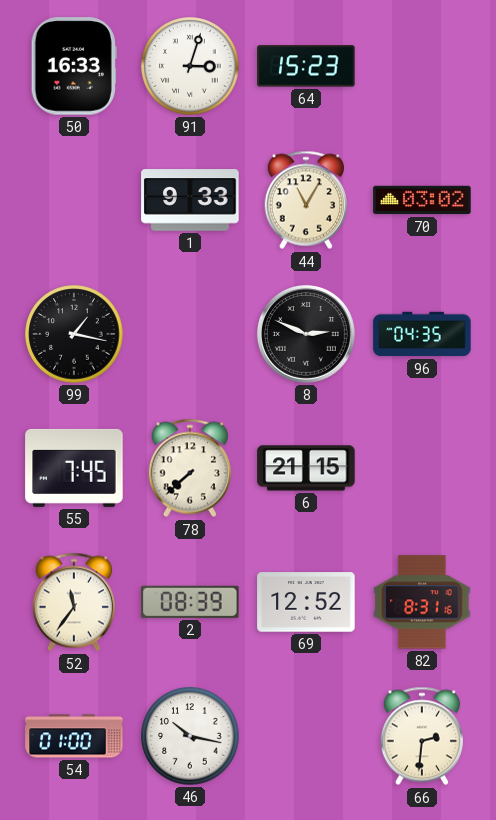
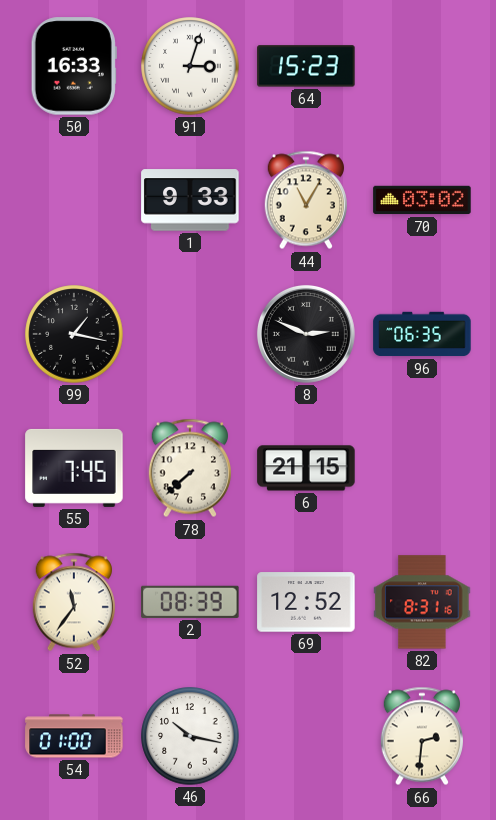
96: 04:35 -> 06:35 (422, 334)
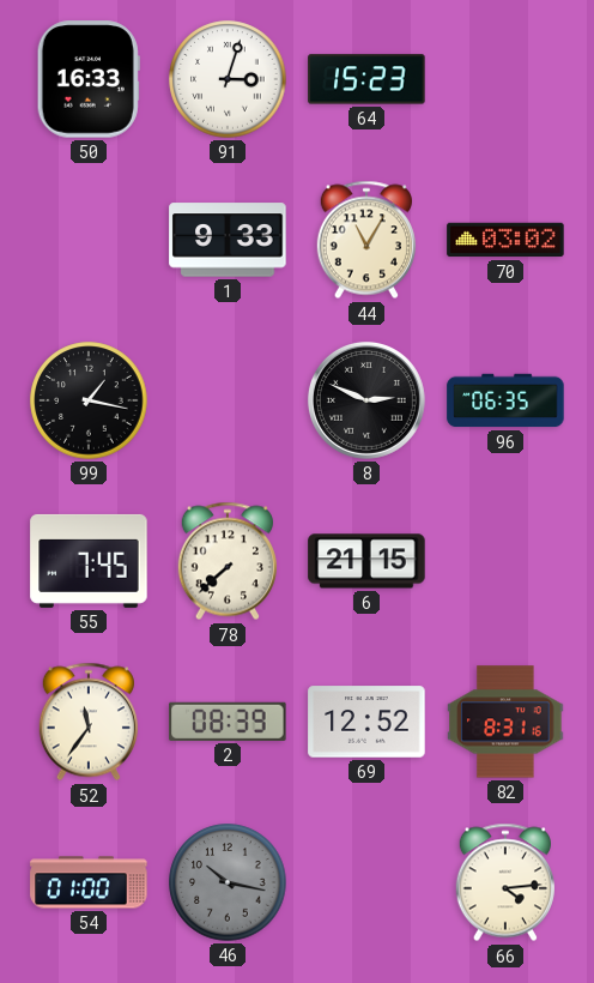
46 dial: white -> grey (228, 882)
66: 2:31 -> 4:14 (505, 882)
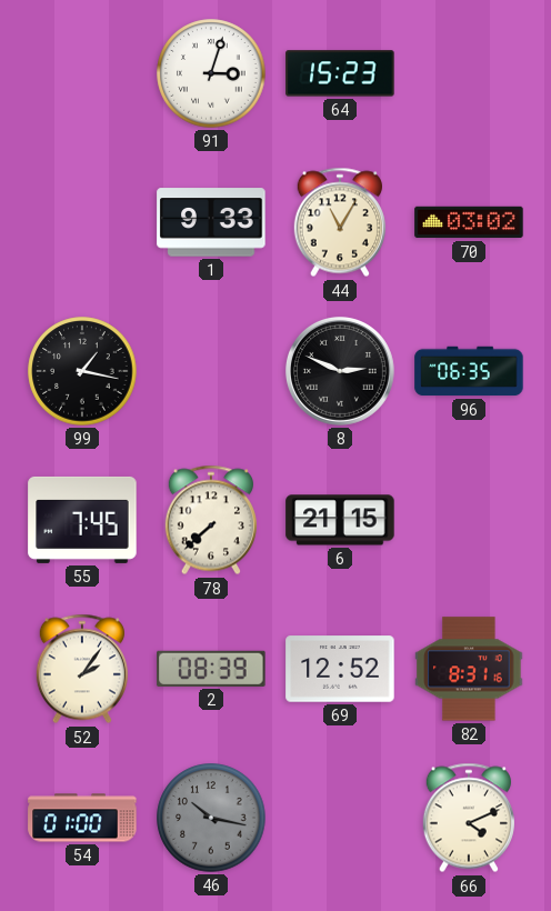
50: 16:33 -> none (89, 79)
52: 11:36 -> 2:06 (82, 669)
66: 4:14 -> 4:11 (469, 818)
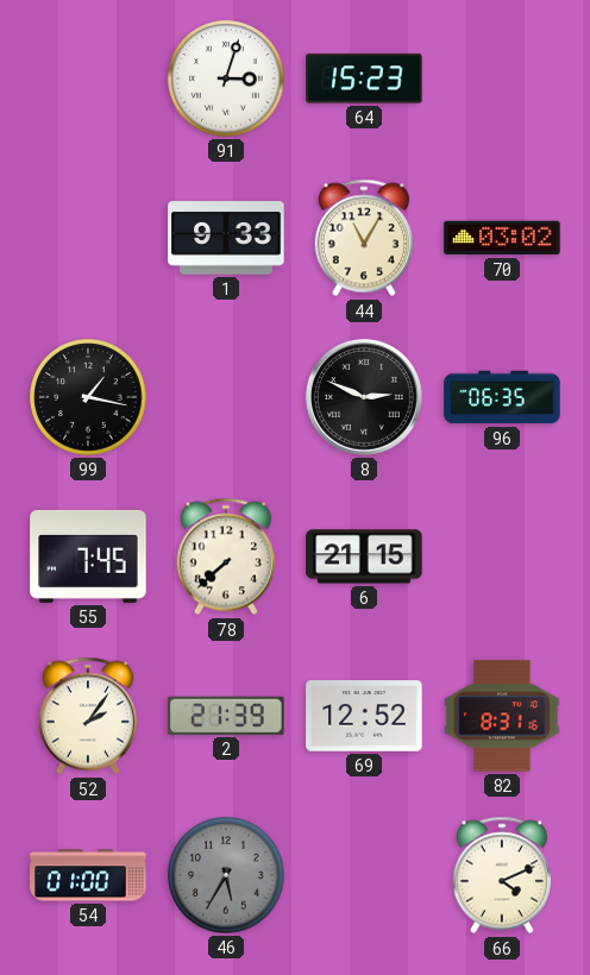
2: 08:39 -> 21:39 (226, 716)
46: 10:17 -> 5:35 (226, 875)
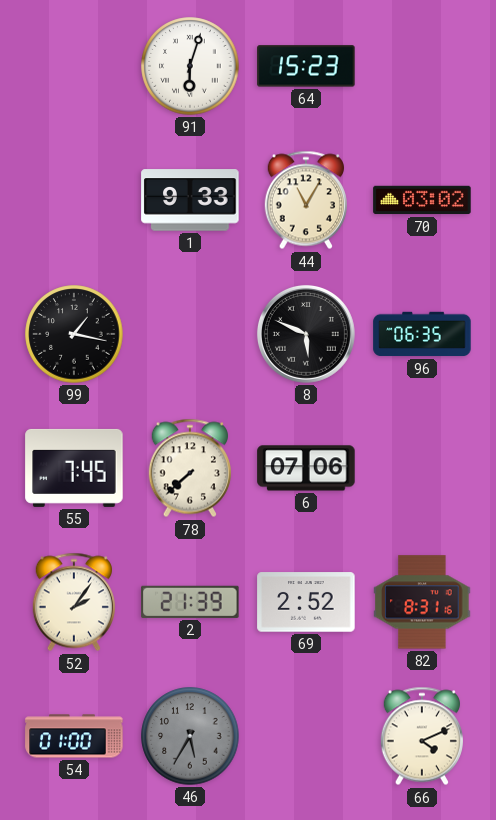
91: 3:03 -> 6:03 (190, 66)
8: 2:49 -> 5:49 (306, 334)
6: 21:15 -> 07:06 (306, 468)
69: 12:52 -> 2:52 (306, 602)
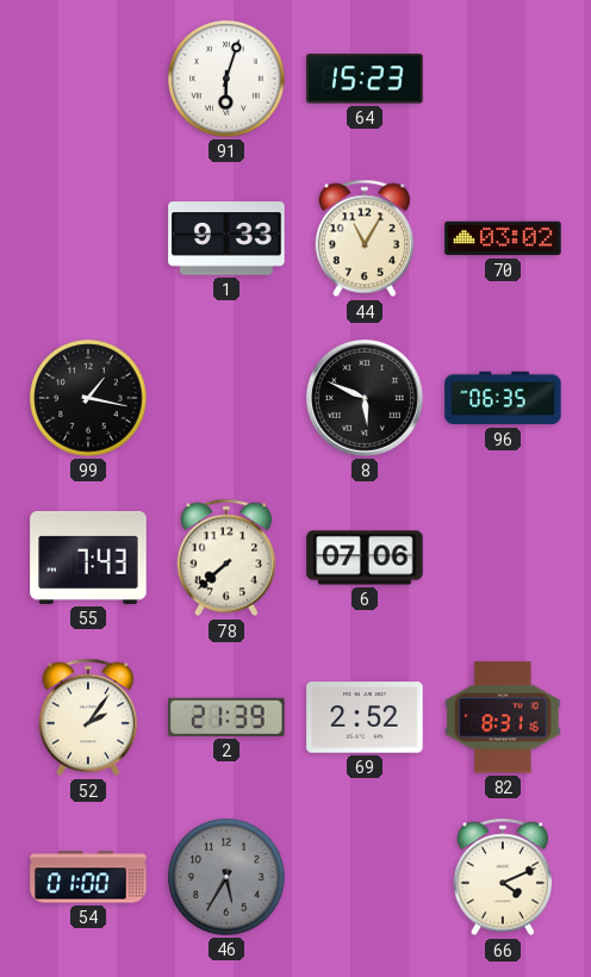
55: 7:45 -> 7:43 (88, 558)
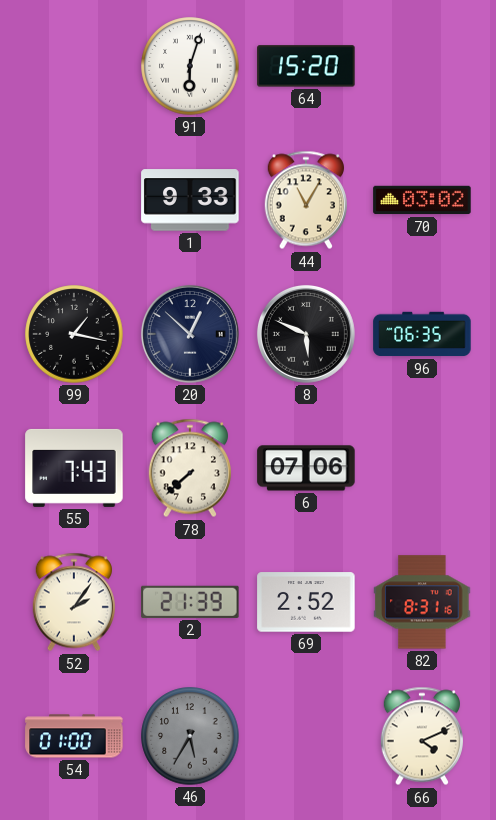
64: 15:23 -> 15:20 (306, 66)
20: none -> 12:52 (190, 334)
